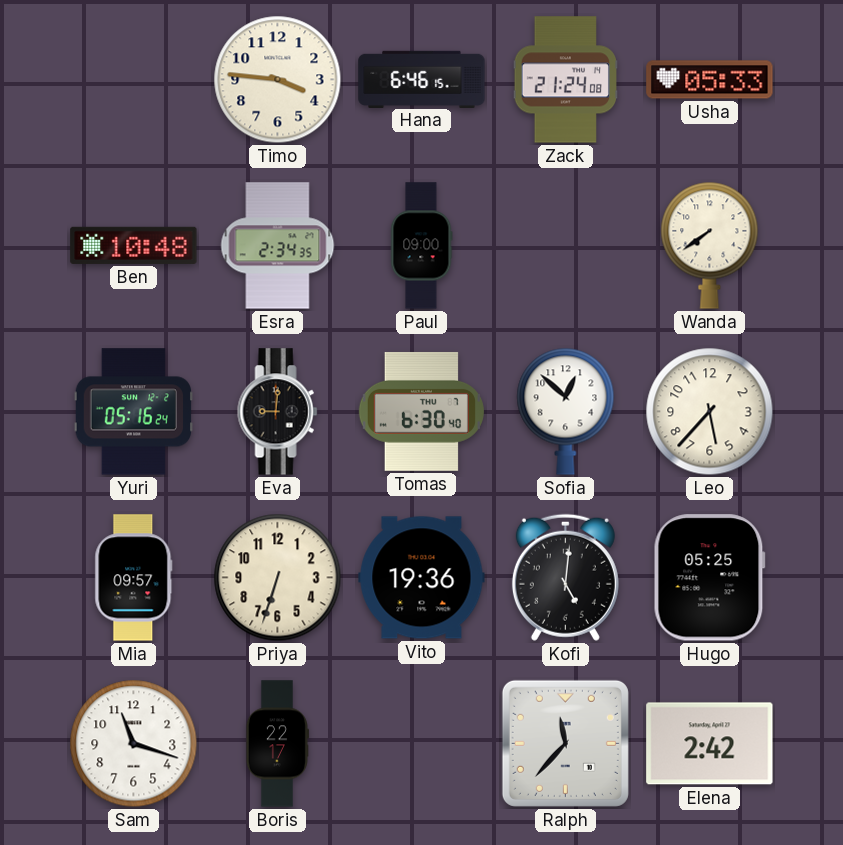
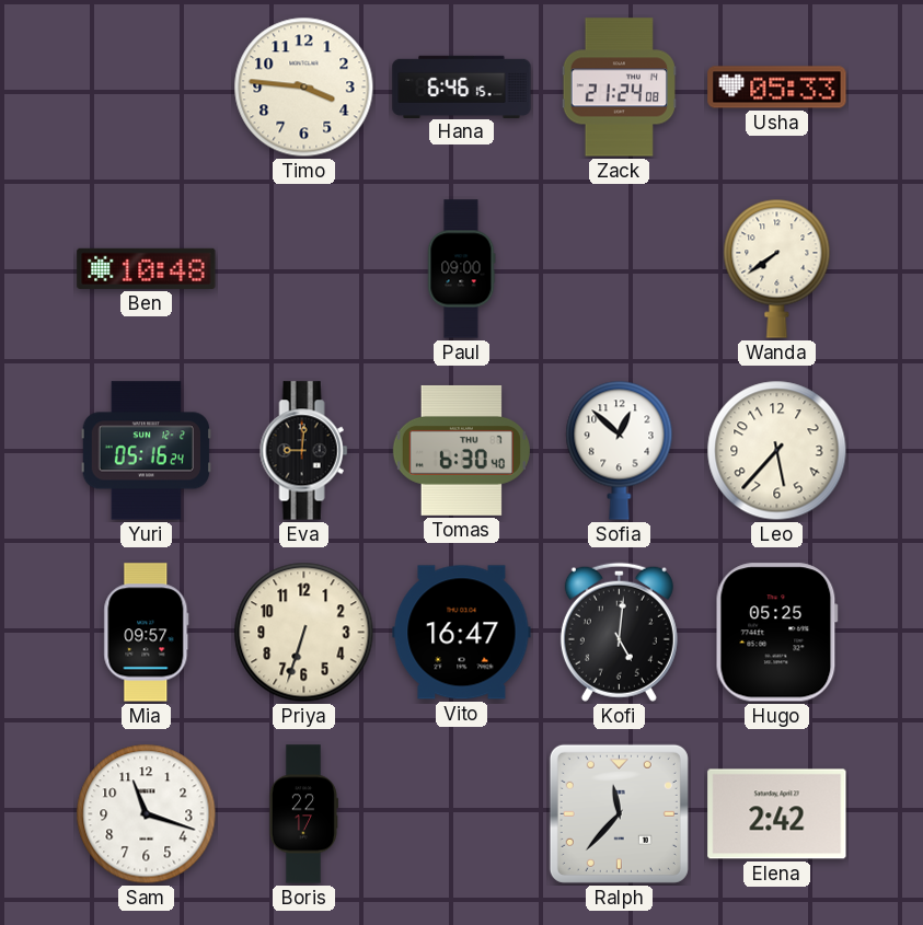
Esra: 2:34 -> none (278, 246)
Vito: 19:36 -> 16:47 (462, 633)
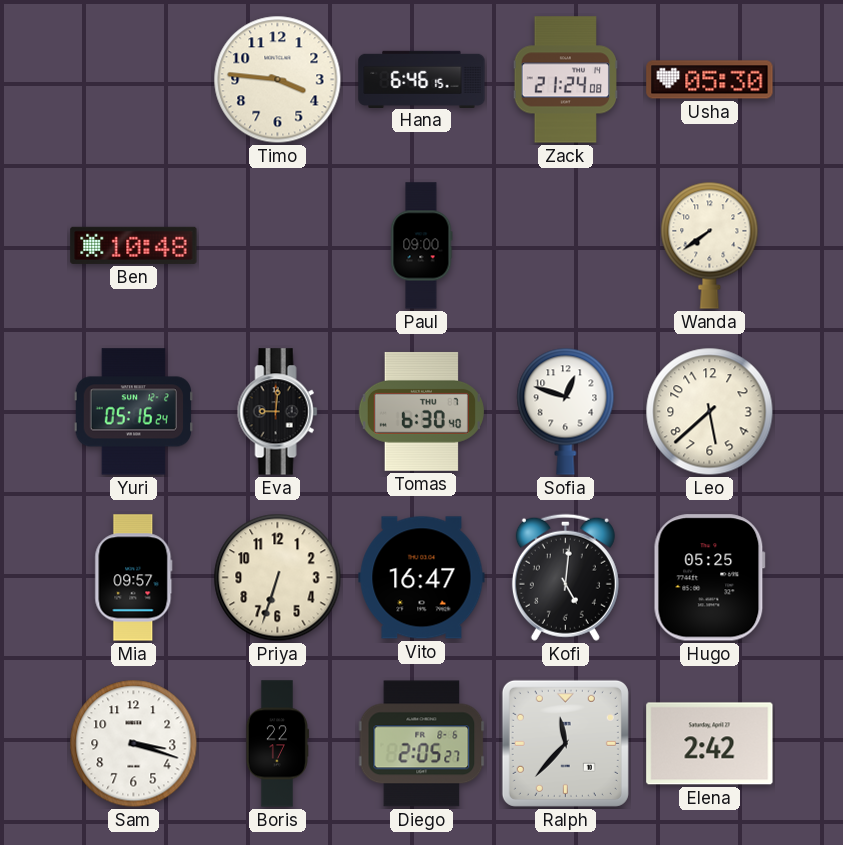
Usha: 05:33 -> 05:30 (710, 80)
Sofia: 12:52 -> 12:48 (566, 411)
Leo: 5:37 -> 5:38 (710, 412)
Sam: 11:18 -> 3:18 (134, 744)
Diego: none -> 2:05 (422, 744)
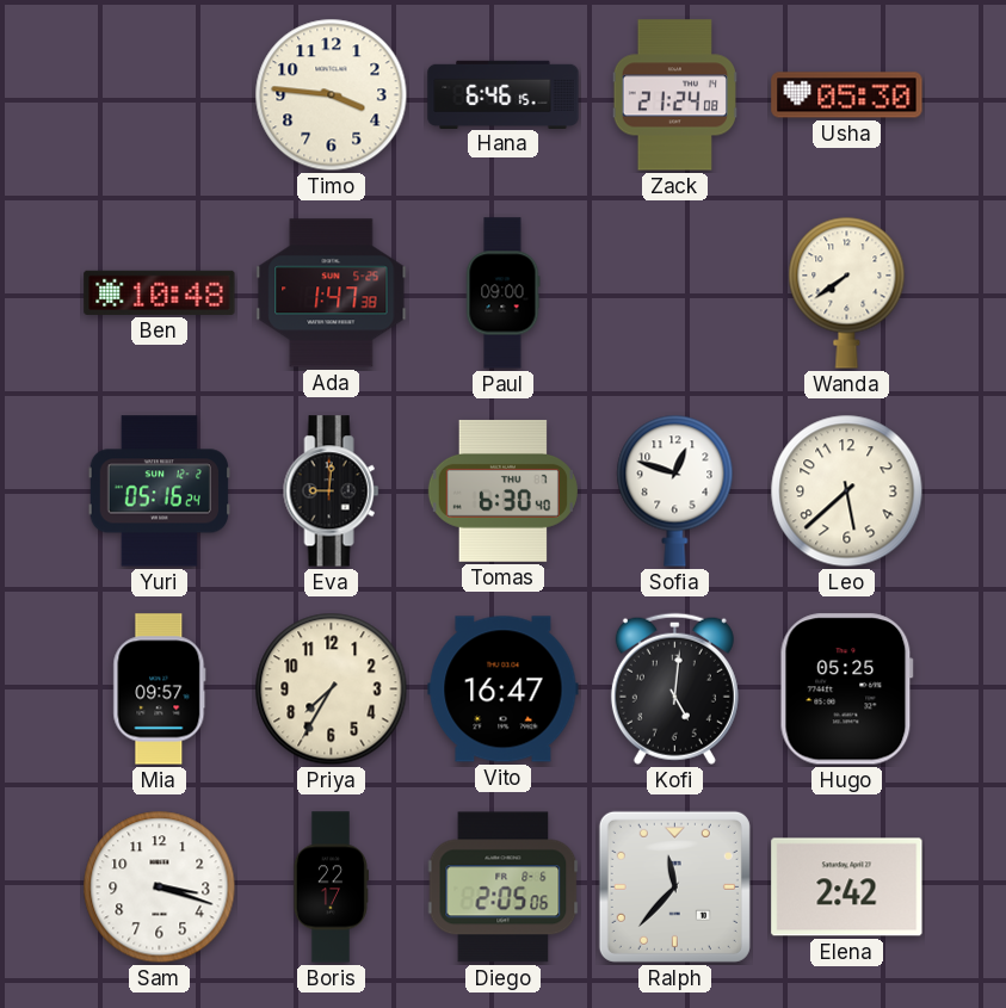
Ada: none -> 1:47 (332, 293)
Priya: 6:33 -> 7:35 (332, 689)
Diego: 2:05:27 -> 2:05:06 (504, 888)
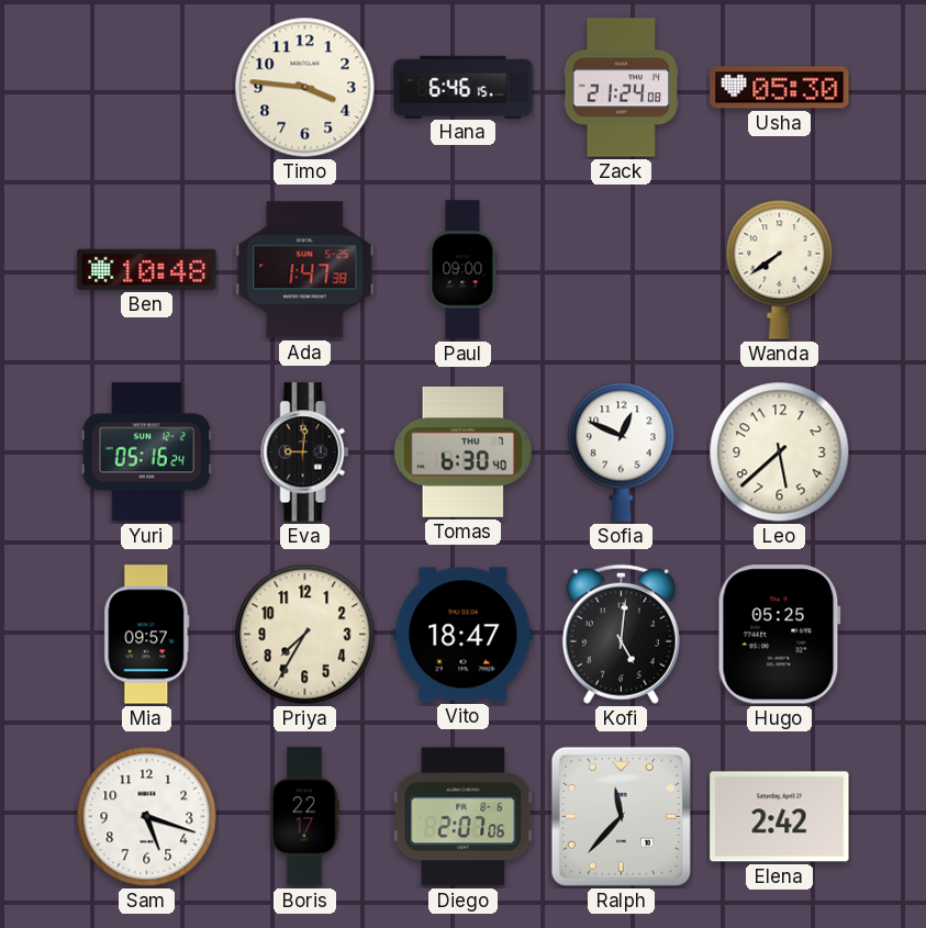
Sofia: 12:48 -> 12:49 (622, 451)
Vito: 16:47 -> 18:47 (464, 635)
Sam: 3:18 -> 5:18 (147, 817)
Diego: 2:05 -> 2:07 (464, 817)
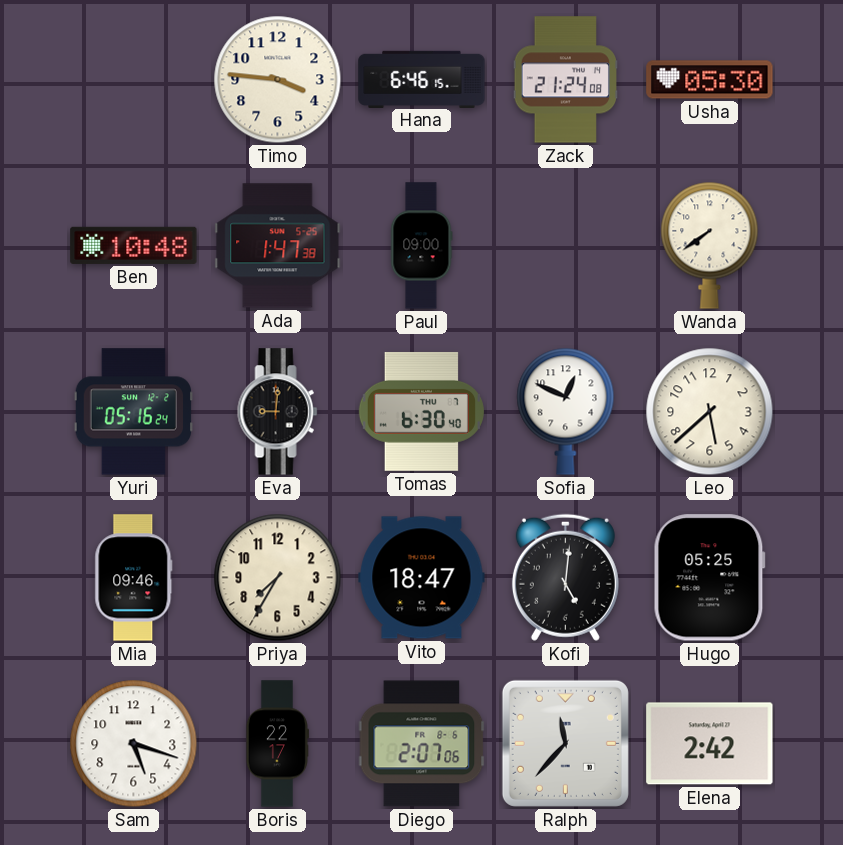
Mia: 09:57 -> 09:46 (134, 578)
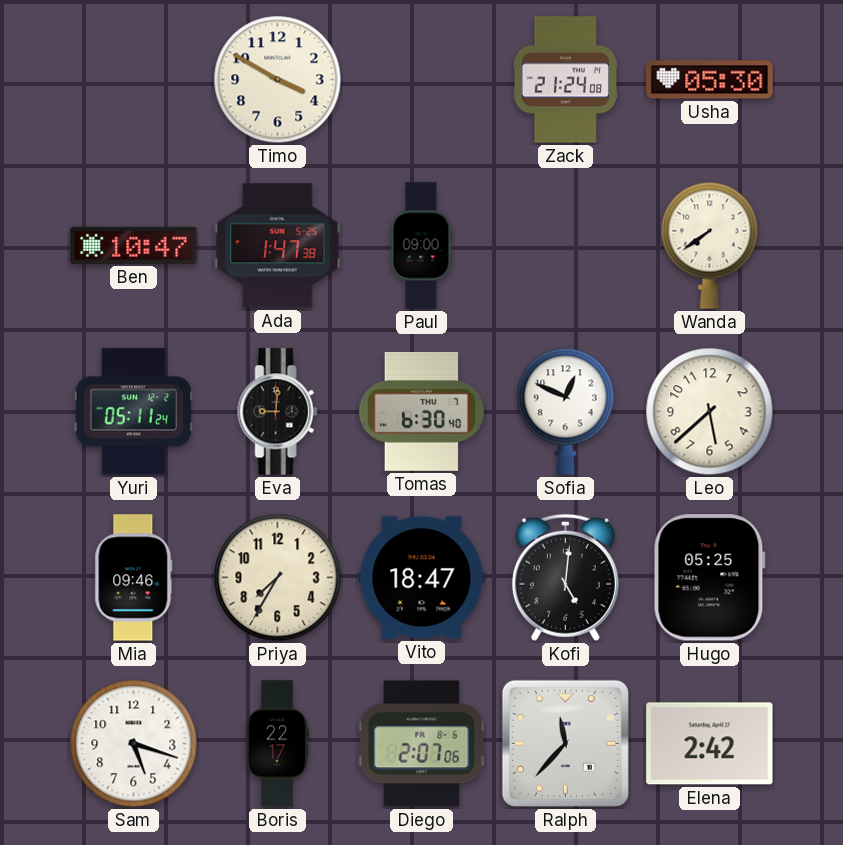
Timo: 3:46 -> 3:50 (278, 80)
Hana: 6:46 -> none (422, 79)
Ben: 10:48 -> 10:47 (134, 245)
Yuri: 05:16 -> 05:11 (133, 412)
